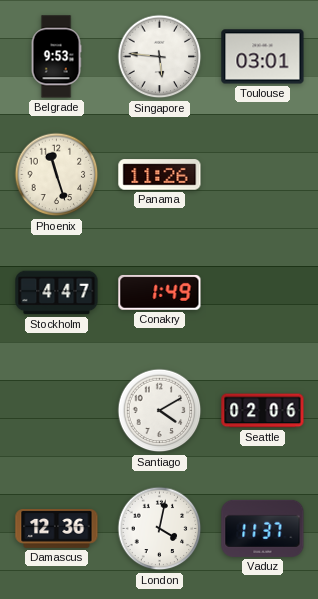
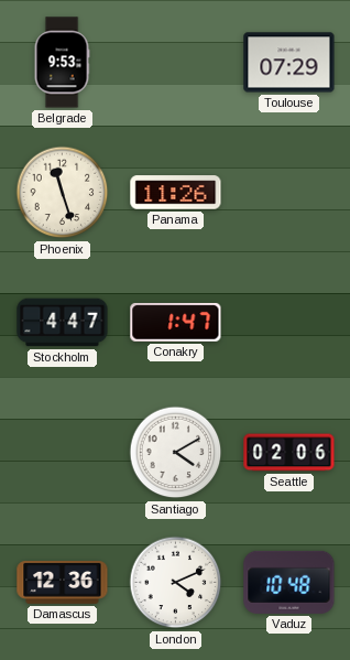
Singapore: 5:46 -> none (160, 57)
Toulouse: 03:01 -> 07:29 (289, 63)
Conakry: 1:49 -> 1:47 (176, 322)
London: 4:02 -> 4:11 (176, 583)
Vaduz: 11:37 -> 10:48 (289, 582)
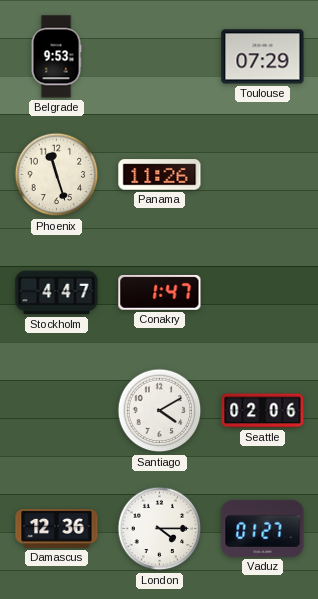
London: 4:11 -> 4:15 (160, 529)
Vaduz: 10:48 -> 01:27 (263, 528)
